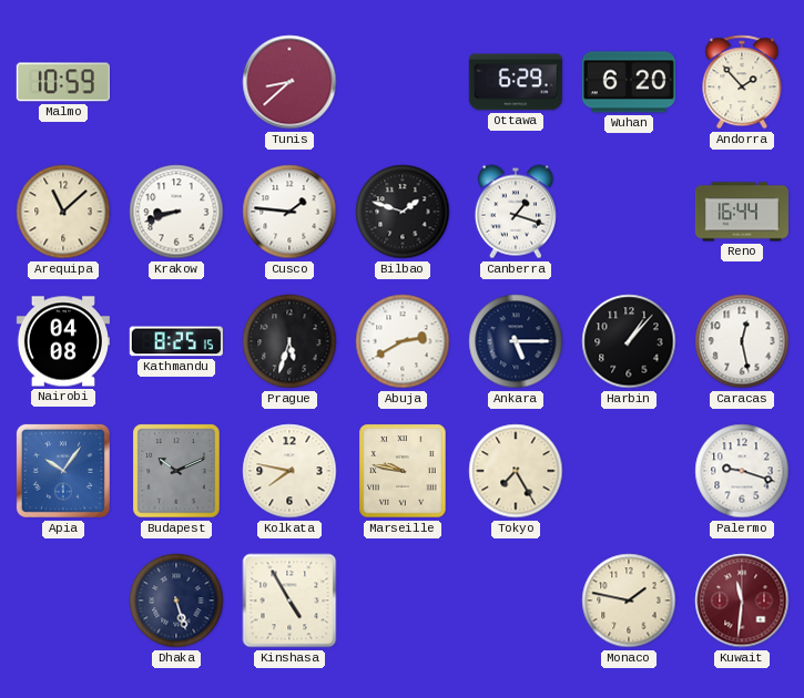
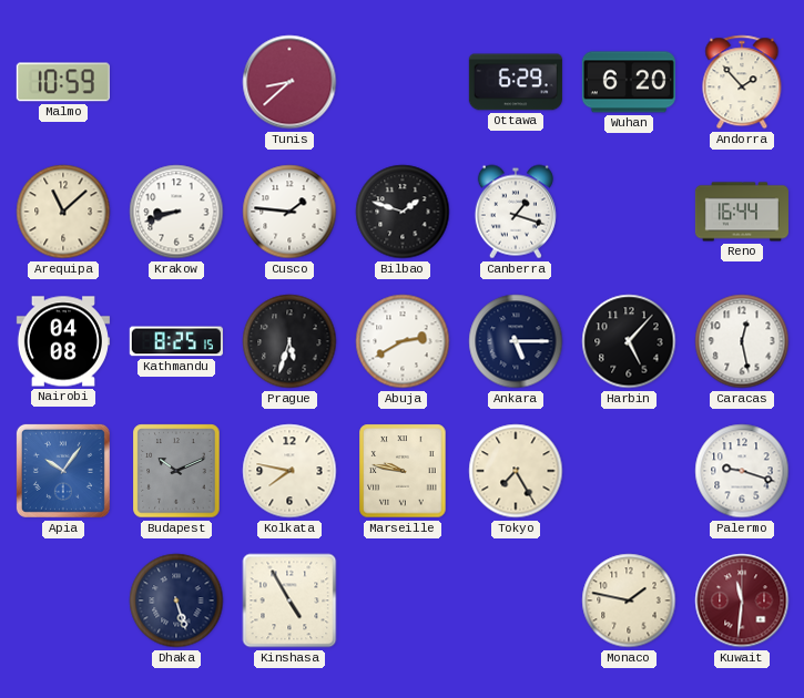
Harbin: 1:07 -> 5:07 (629, 341)
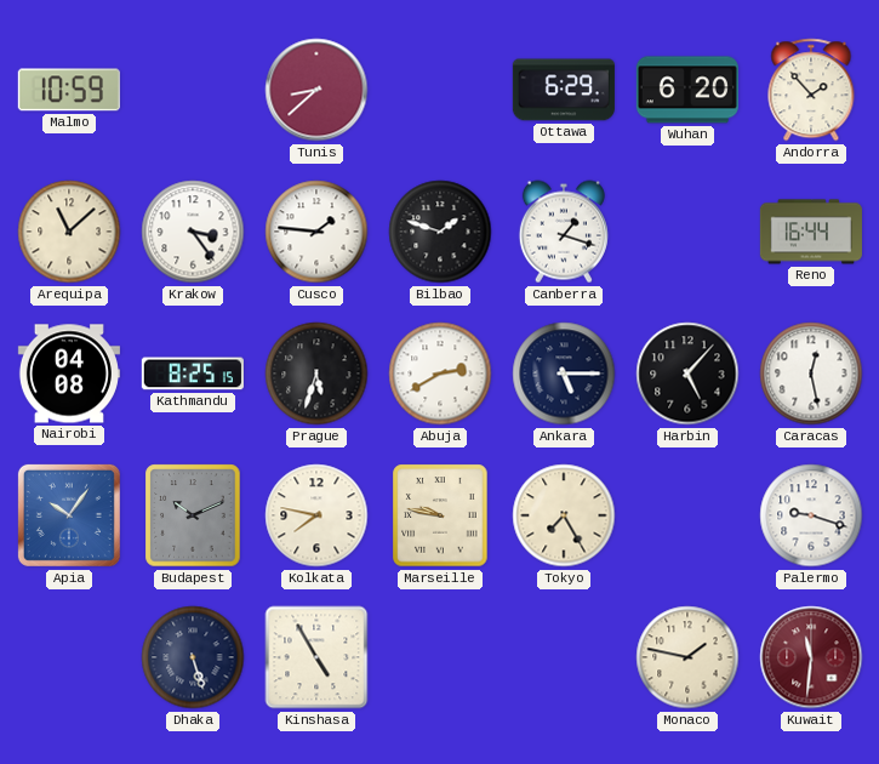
Krakow: 8:42 -> 3:24 (193, 232)
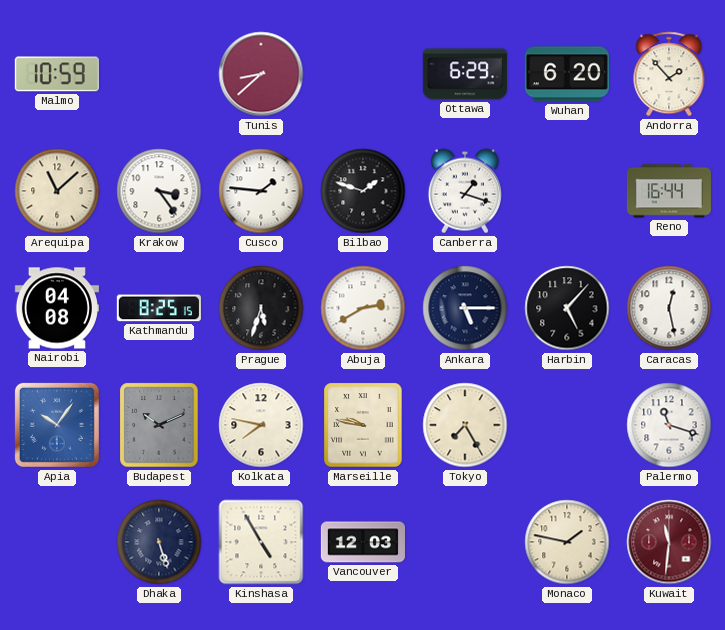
Palermo: 9:18 -> 11:18 (669, 425)
Vancouver: none -> 12:03 (363, 542)
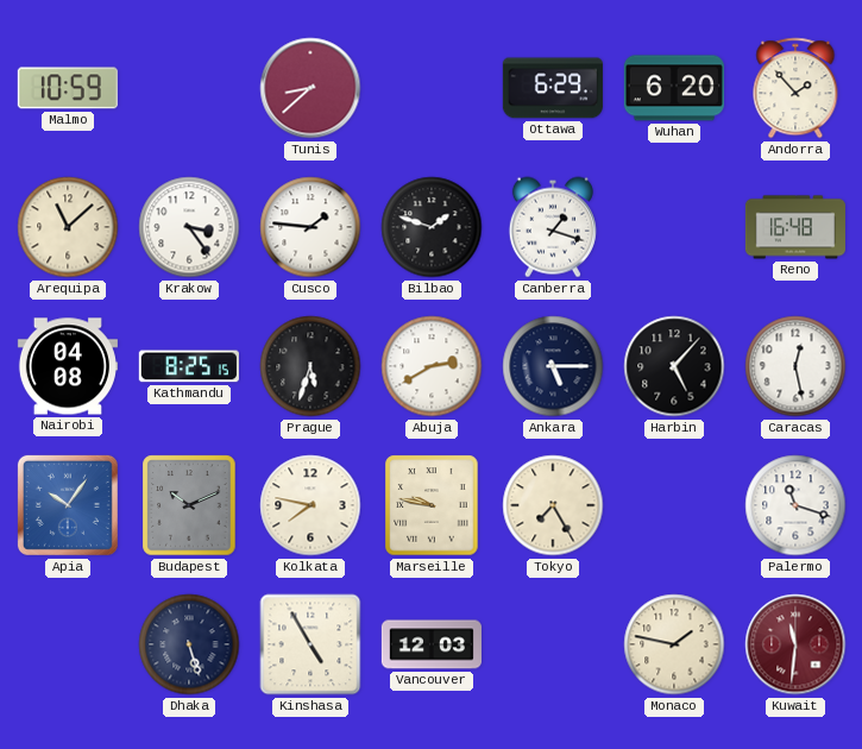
Reno: 16:44 -> 16:48 (795, 227)
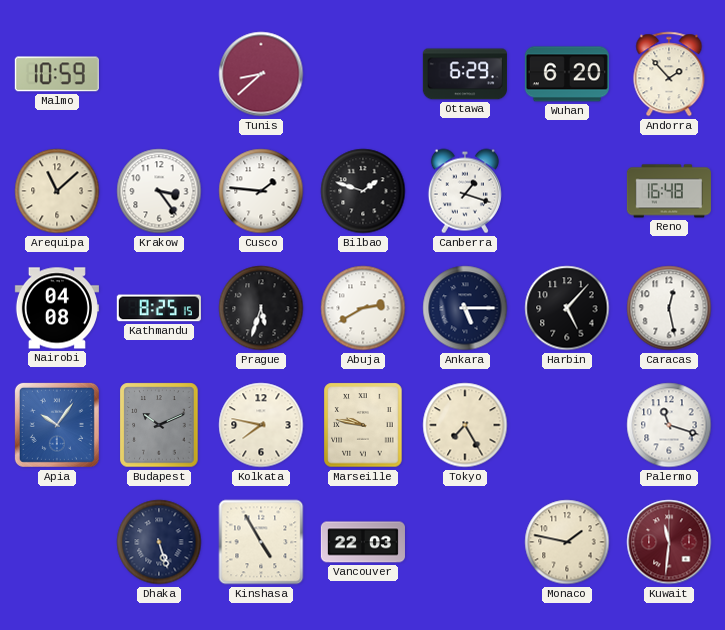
Vancouver: 12:03 -> 22:03 (363, 542)
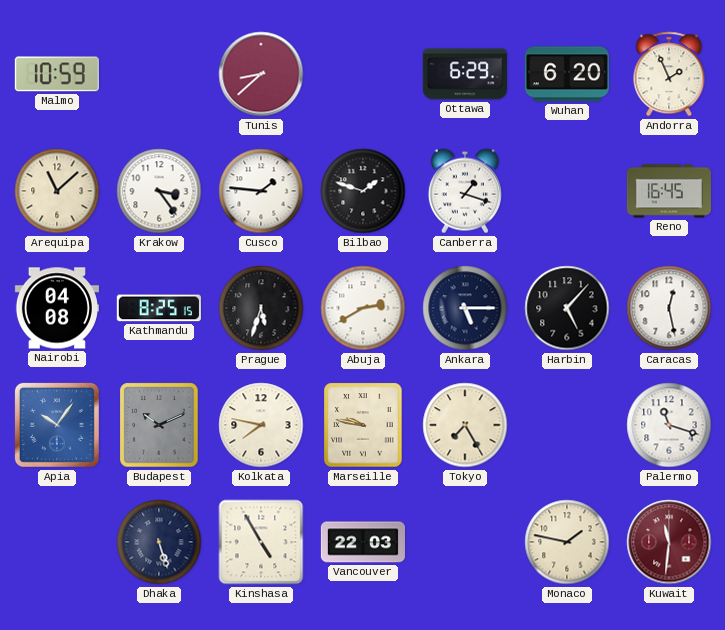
Andorra: 1:53 -> 1:56 (669, 74)
Reno: 16:48 -> 16:45 (669, 191)
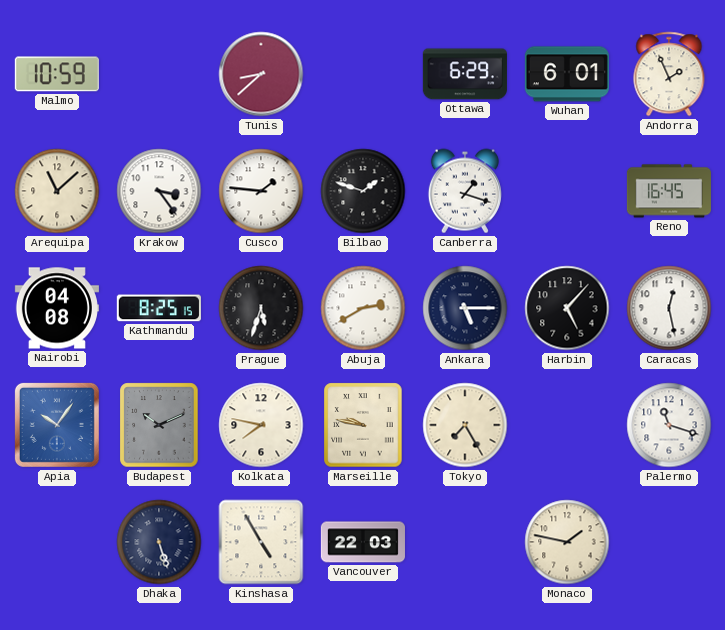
Wuhan: 6:20 -> 6:01 (567, 74)
Kuwait: 11:31 -> none (669, 542)
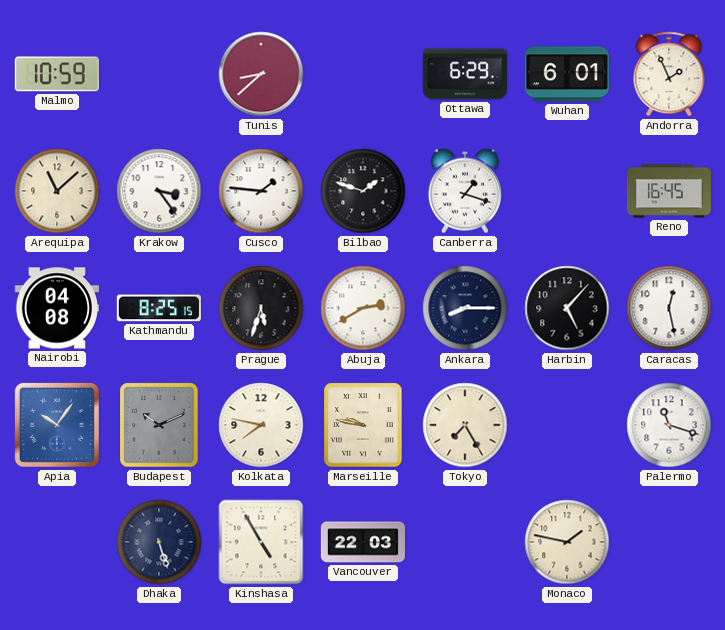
Ankara: 5:15 -> 8:15 (465, 308)
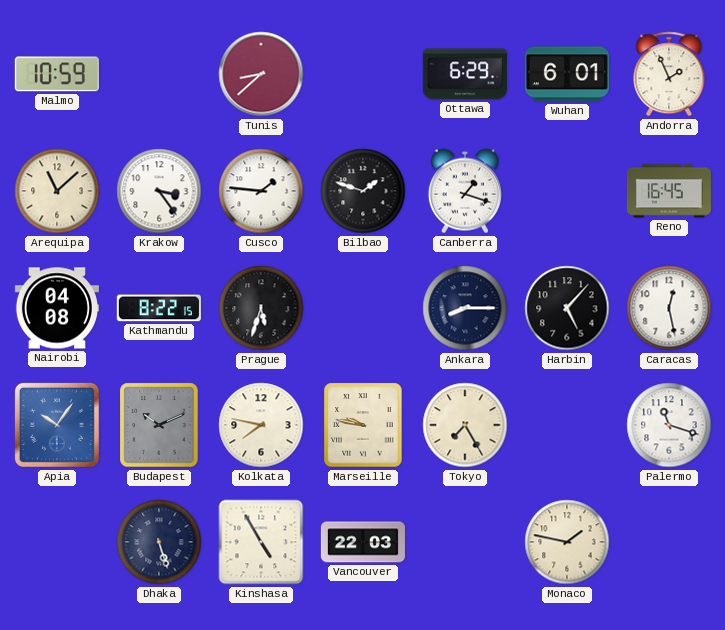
Kathmandu: 8:25 -> 8:22 (159, 308)
Abuja: 2:40 -> none (363, 308)
